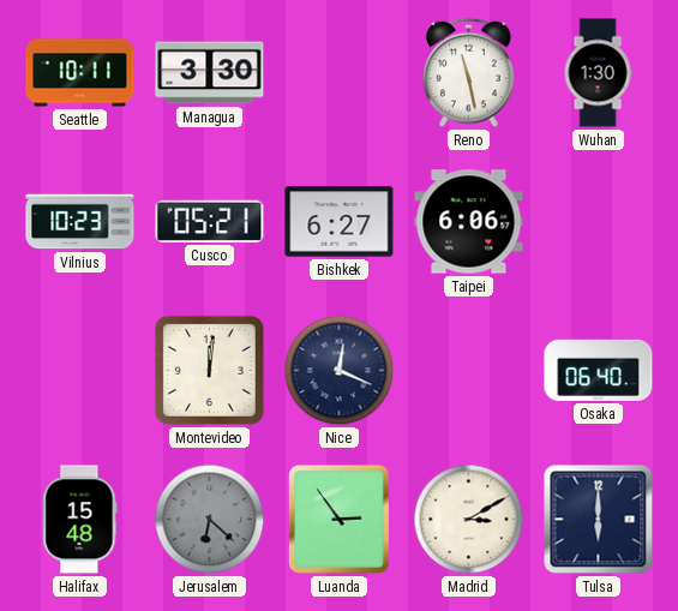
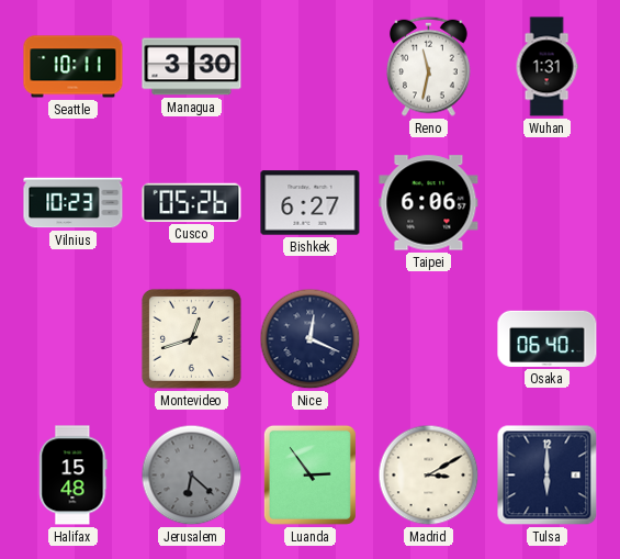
Reno: 11:28 -> 11:32 (429, 66)
Wuhan: 1:30 -> 1:31 (546, 67)
Cusco: 05:21 -> 05:26 (192, 202)
Montevideo: 12:01 -> 12:42 (191, 338)
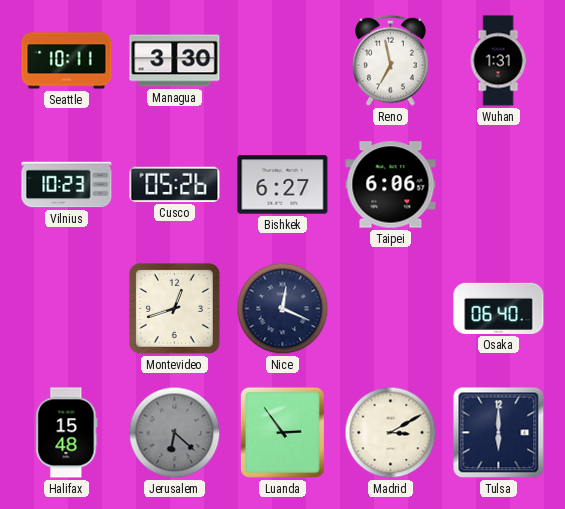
Reno: 11:32 -> 6:58 (391, 60)
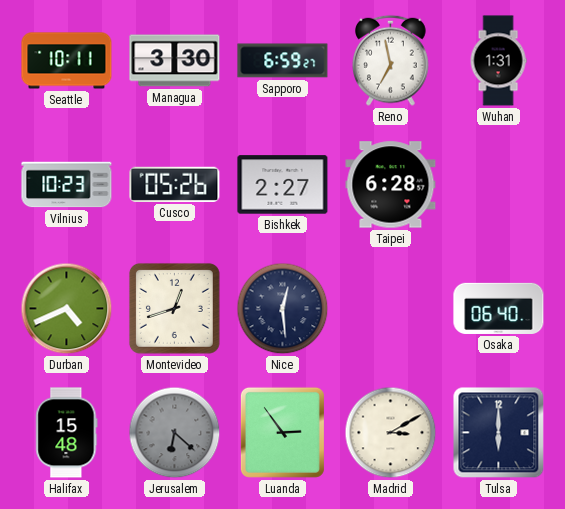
Sapporo: none -> 6:59 (283, 61)
Bishkek: 6:27 -> 2:27 (283, 185)
Taipei: 6:06 -> 6:28 (391, 185)
Durban: none -> 4:41 (67, 309)
Nice: 12:19 -> 12:29 (283, 309)
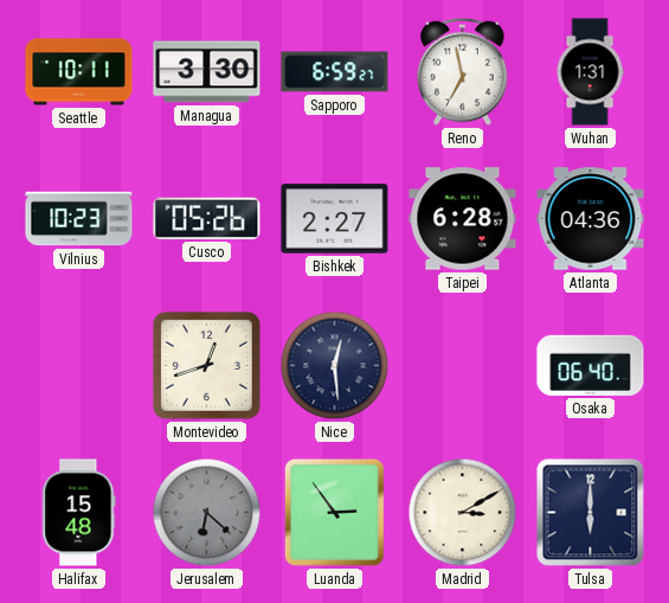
Atlanta: none -> 04:36 (591, 219)
Durban: 4:41 -> none (67, 309)
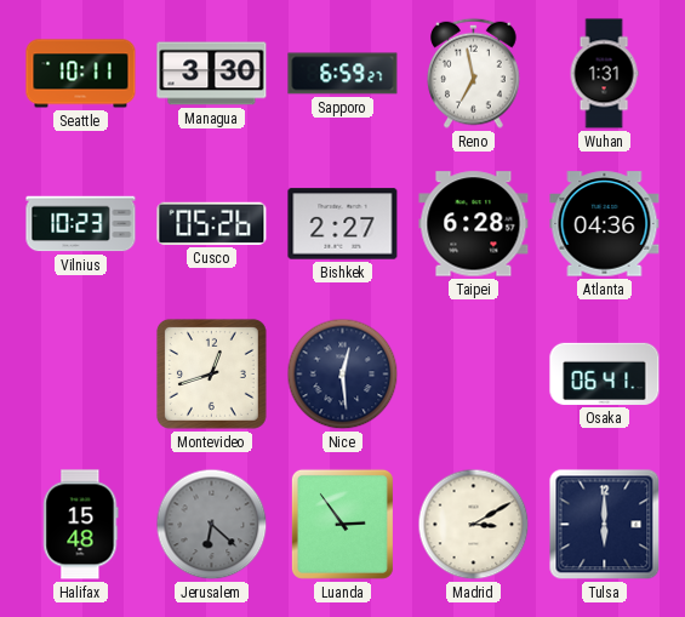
Osaka: 06:40 -> 06:41 (605, 373)
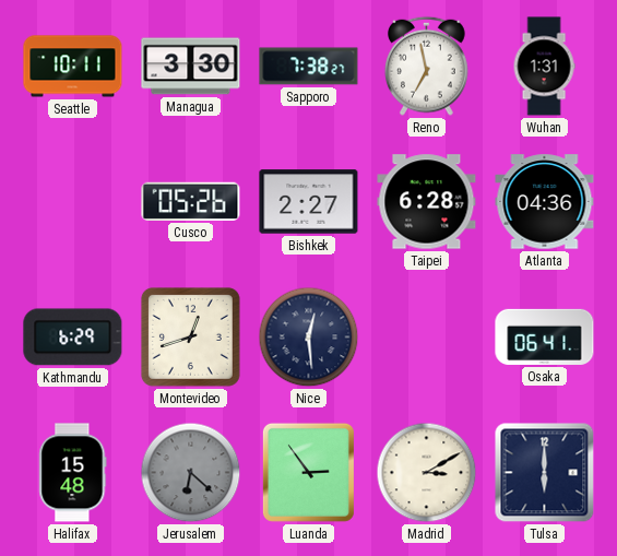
Sapporo: 6:59 -> 7:38 (309, 67)
Vilnius: 10:23 -> none (81, 224)
Kathmandu: none -> 6:29 (73, 338)
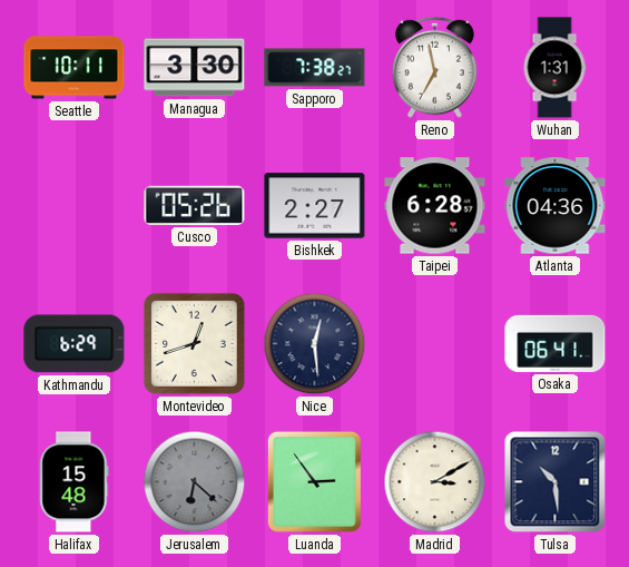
Tulsa: 6:00 -> 10:29 (556, 482)
